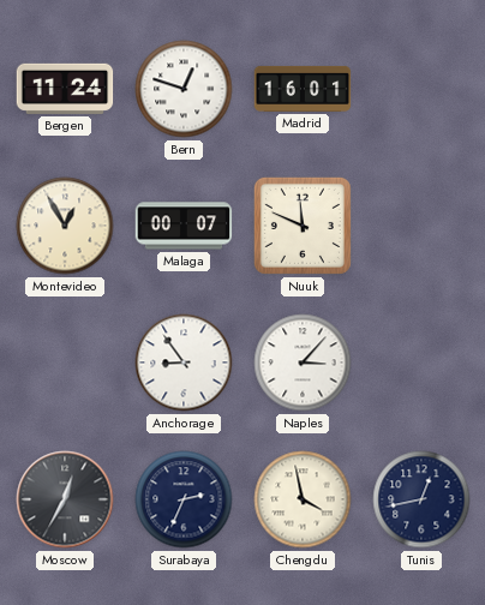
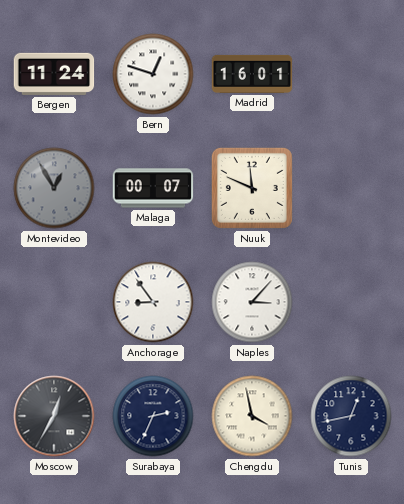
Montevideo dial: cream -> grey (54, 188)
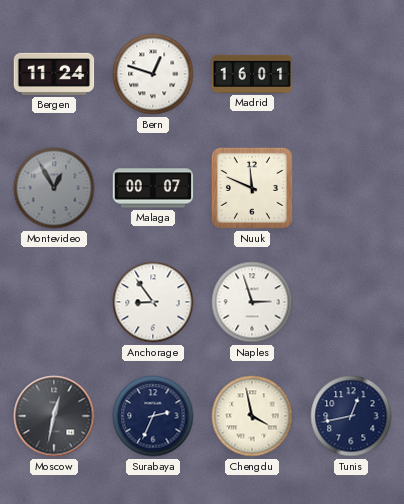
Naples: 3:07 -> 2:57 (252, 302)
Moscow: 12:35 -> 12:32 (54, 416)
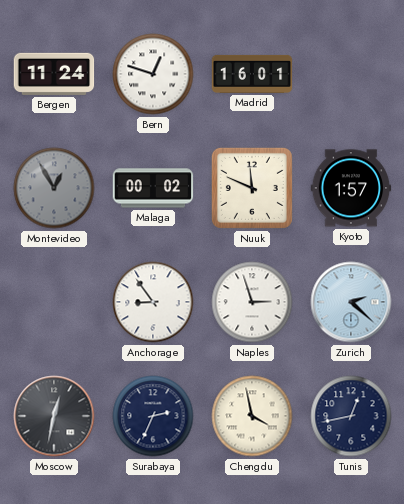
Malaga: 00:07 -> 00:02 (153, 188)
Kyoto: none -> 1:57 (351, 188)
Zurich: none -> 2:22 (351, 302)
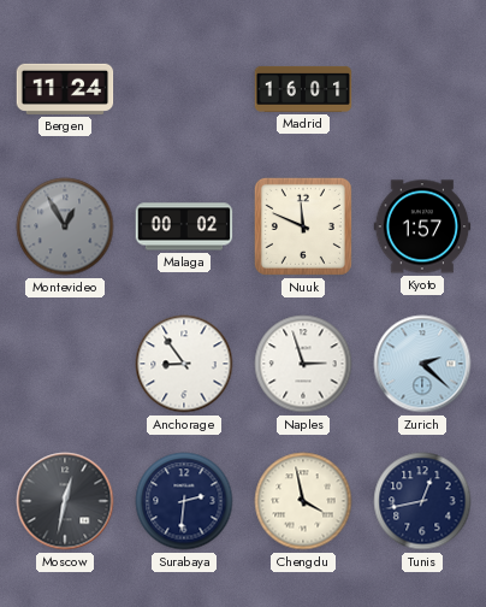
Bern: 12:48 -> none (153, 74)
Surabaya: 2:34 -> 2:31 (184, 501)
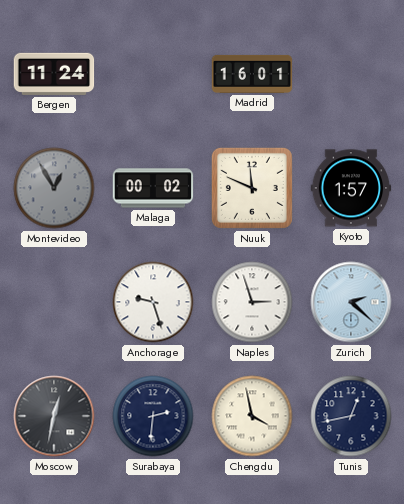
Anchorage: 8:54 -> 9:27 (153, 302)
